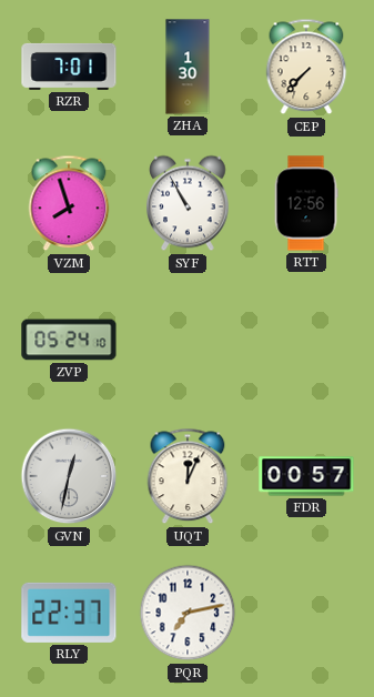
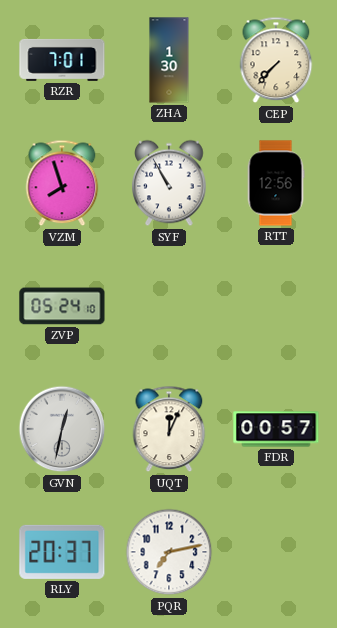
RLY: 22:37 -> 20:37 (62, 552)
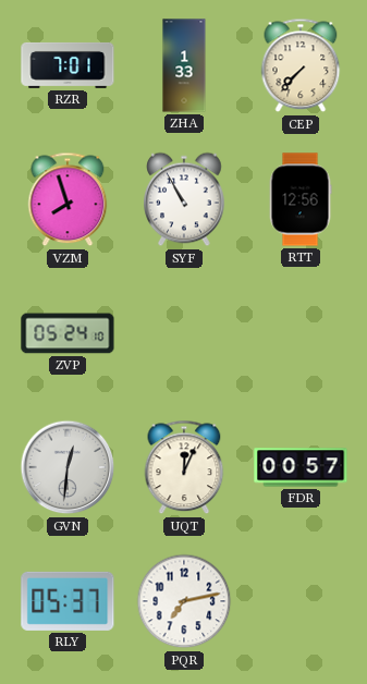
ZHA: 1:30 -> 1:33 (184, 65)
GVN: 12:32 -> 12:31 (68, 467)
RLY: 20:37 -> 05:37 (68, 601)
